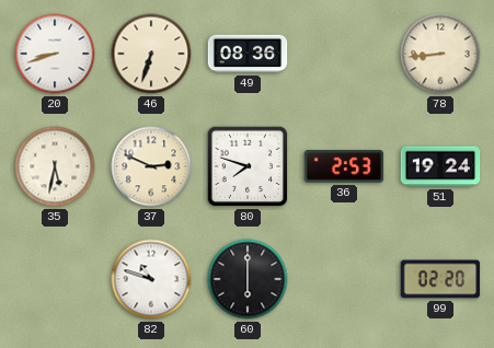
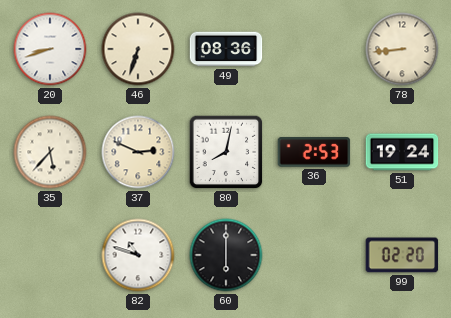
35: 5:32 -> 5:37 (50, 152)
80: 7:48 -> 8:02 (226, 152)
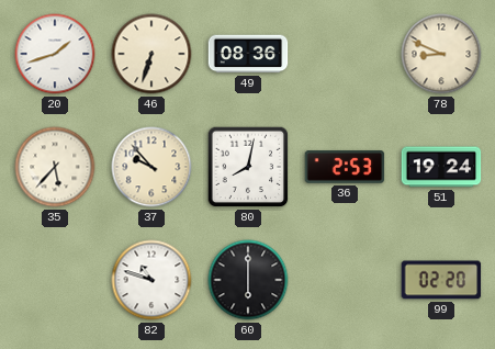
20: 8:42 -> 1:42 (55, 54)
78: 8:44 -> 8:49 (441, 54)
37: 2:49 -> 9:53 (151, 167)
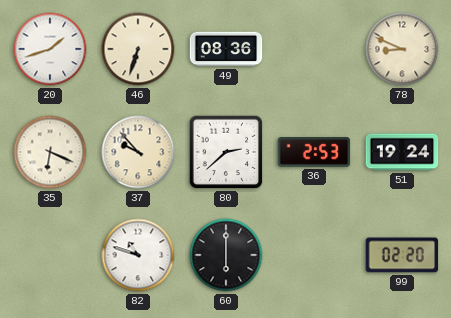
35: 5:37 -> 6:19 (50, 152)
80: 8:02 -> 2:38 (226, 152)
